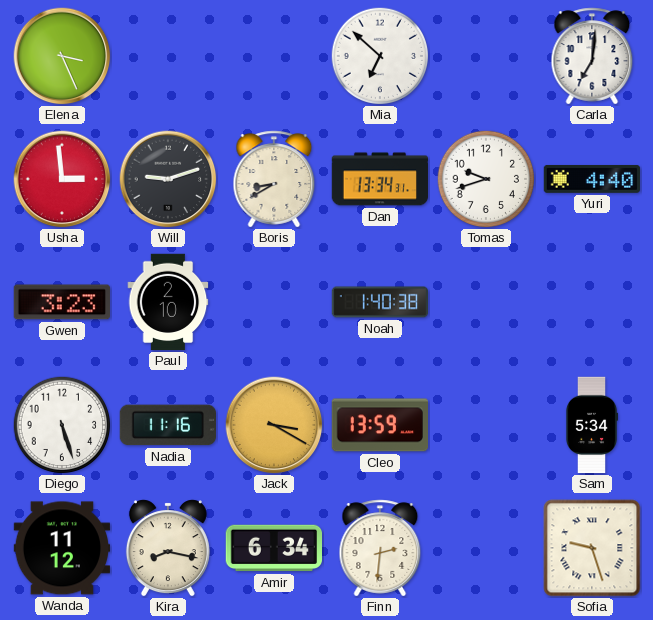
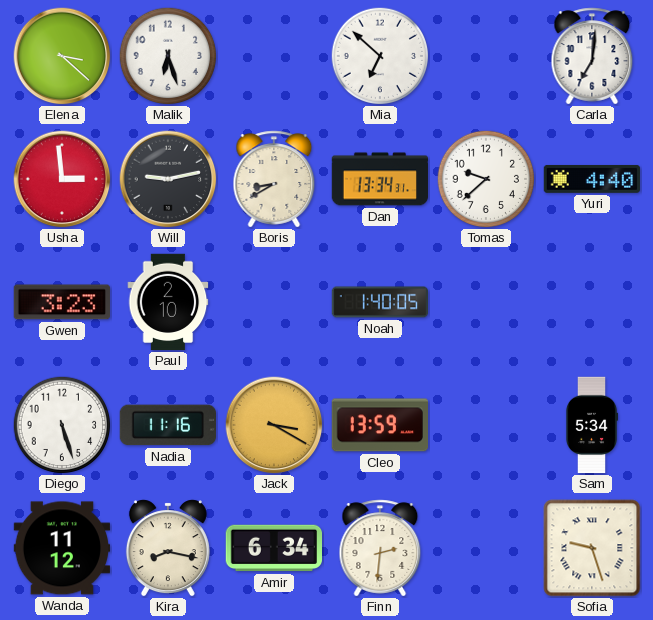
Elena: 3:26 -> 3:22 (62, 56)
Malik: none -> 6:27 (167, 55)
Will: 9:12 -> 9:13 (168, 179)
Tomas: 9:42 -> 9:38 (485, 178)
Noah: 1:40:38 -> 1:40:05 (380, 302)
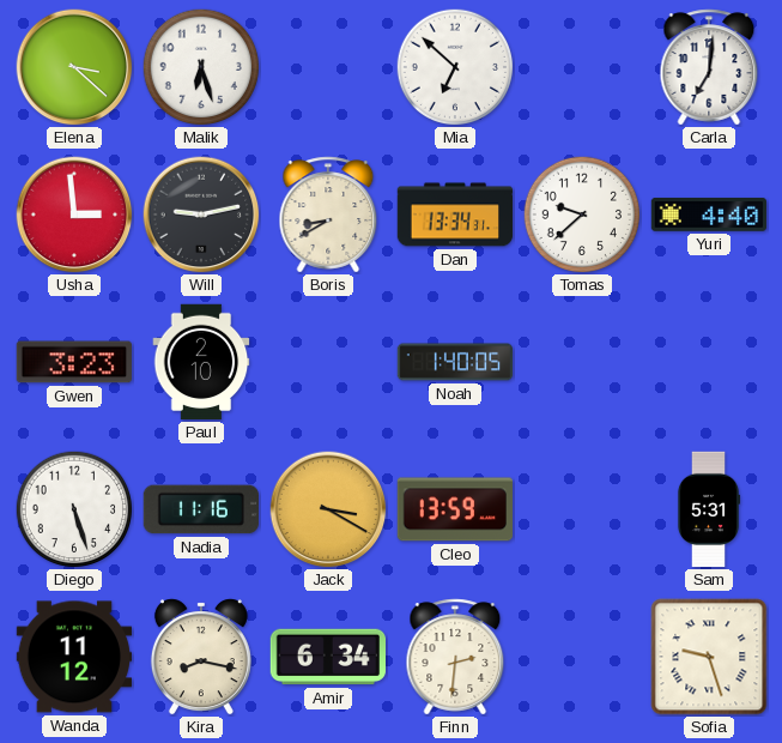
Sam: 5:34 -> 5:31 (709, 509)
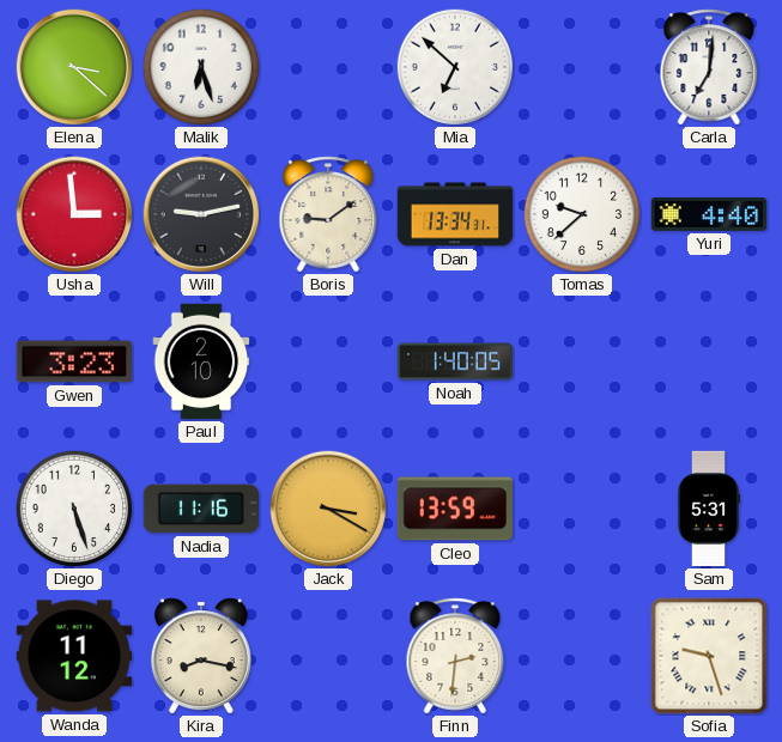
Boris: 8:40 -> 9:09 (328, 214)
Amir: 6:34 -> none (327, 657)
